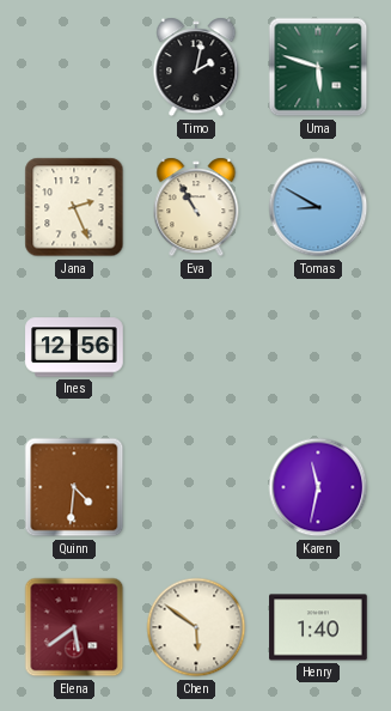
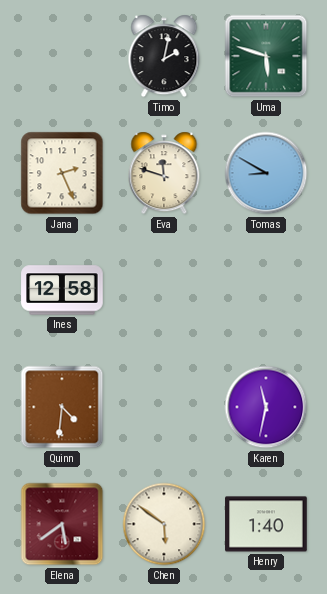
Eva: 10:55 -> 11:48 (164, 173)
Ines: 12:56 -> 12:58 (62, 290)
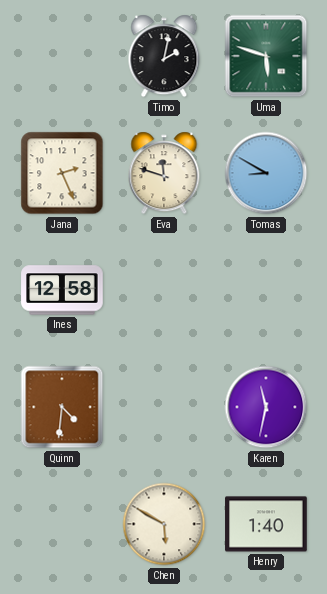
Elena: 5:39 -> none (62, 524)
Chen: 5:51 -> 5:50 (164, 524)
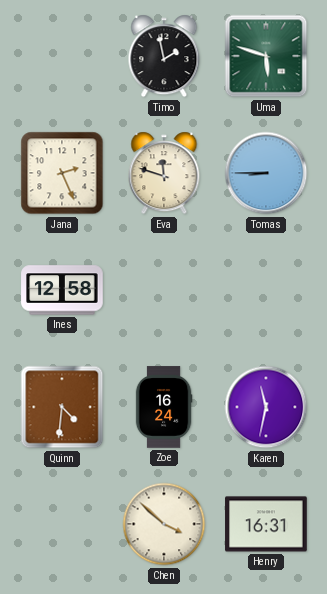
Timo: 2:02 -> 1:58 (164, 56)
Tomas: 8:50 -> 8:45 (266, 173)
Zoe: none -> 16:24 (164, 407)
Chen: 5:50 -> 3:52 (164, 524)
Henry: 1:40 -> 16:31 (266, 524)
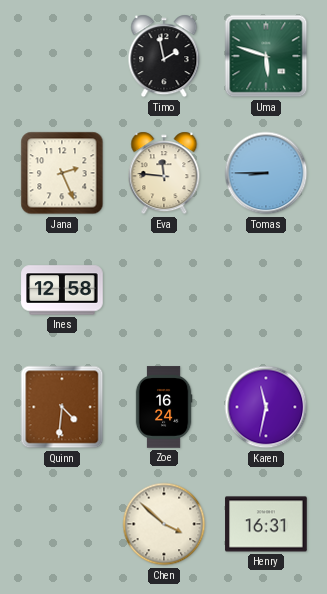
Eva: 11:48 -> 11:46 (164, 173)
